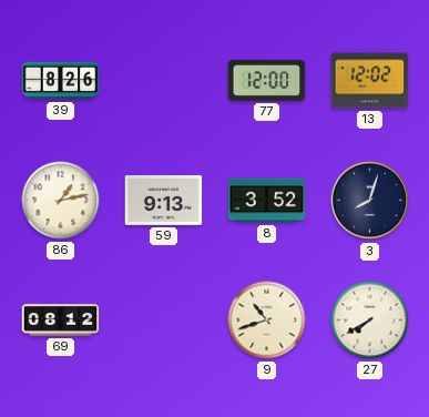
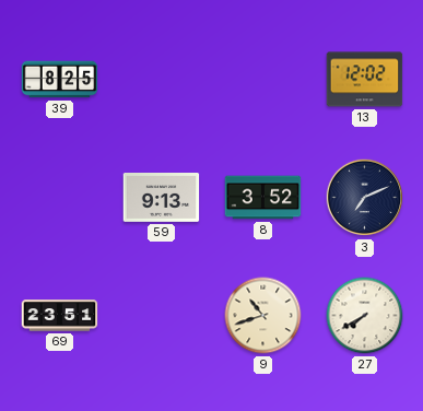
39: 8:26 -> 8:25 (60, 80)
77: 12:00 -> none (267, 80)
86: 1:13 -> none (61, 201)
3: 8:03 -> 7:11 (365, 198)
69: 08:12 -> 23:51 (60, 316)
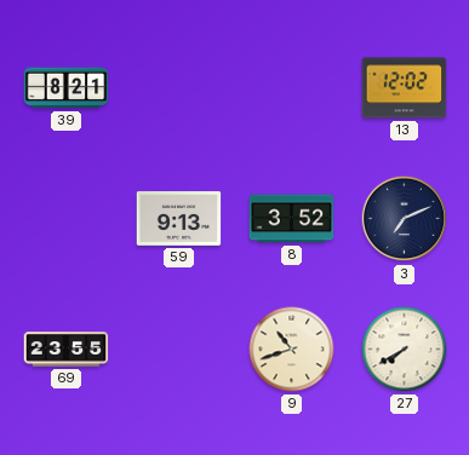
39: 8:25 -> 8:21 (67, 88)
69: 23:51 -> 23:55 (67, 350)
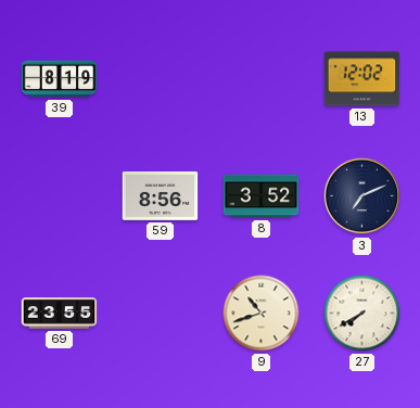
39: 8:21 -> 8:19 (60, 79)
59: 9:13 -> 8:56 (161, 196)
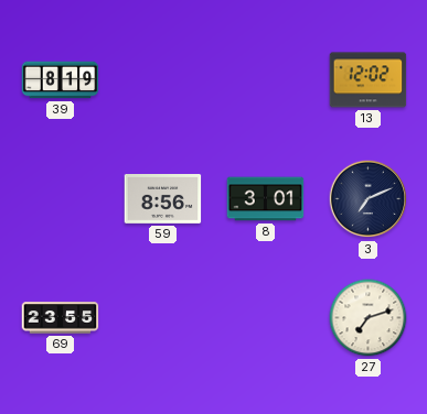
8: 3:52 -> 3:01 (266, 199)
9: 10:42 -> none (262, 314)
27: 7:40 -> 7:12 (369, 318)
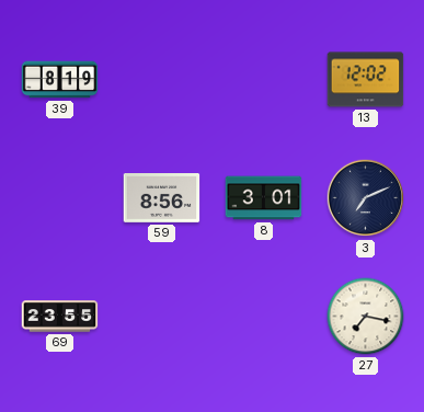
27: 7:12 -> 7:17 (366, 317)
